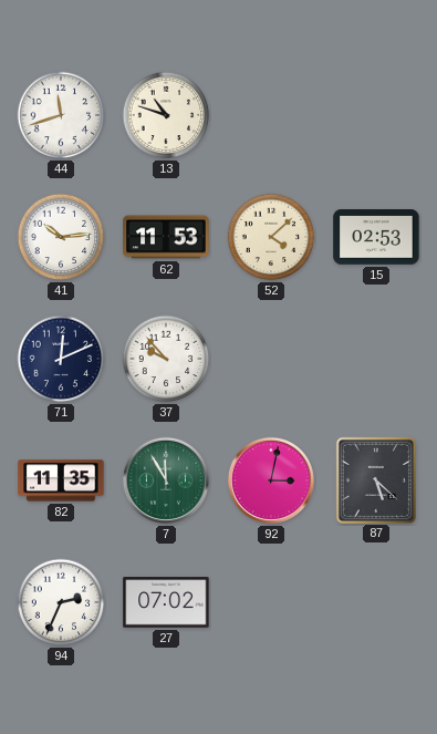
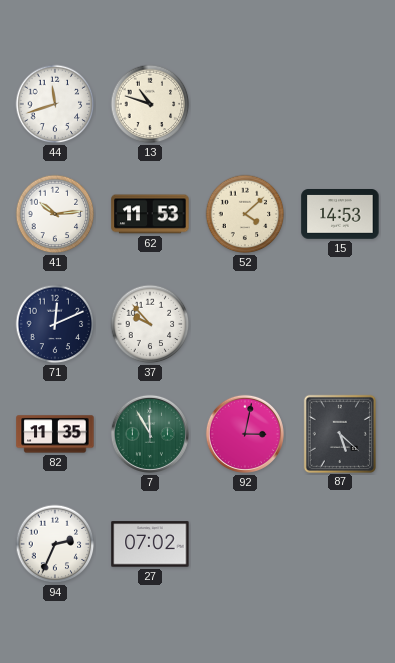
15: 02:53 -> 14:53 (340, 215)
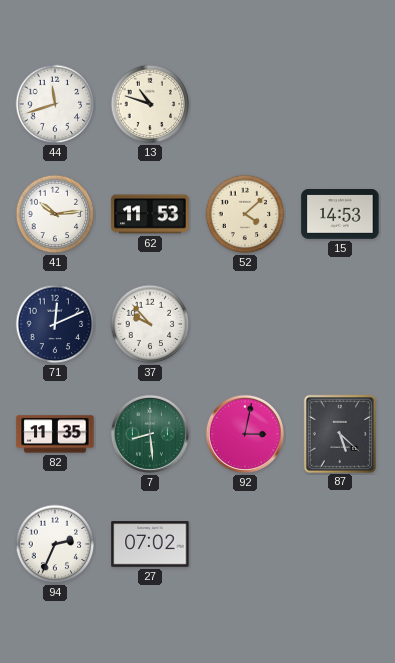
7: 11:55 -> 8:29 (150, 434)
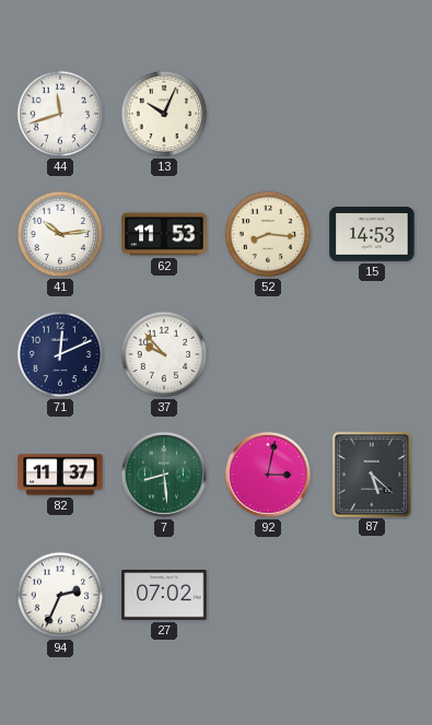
13: 10:48 -> 10:04 (164, 114)
52: 4:08 -> 8:16 (268, 234)
82: 11:35 -> 11:37 (60, 475)
